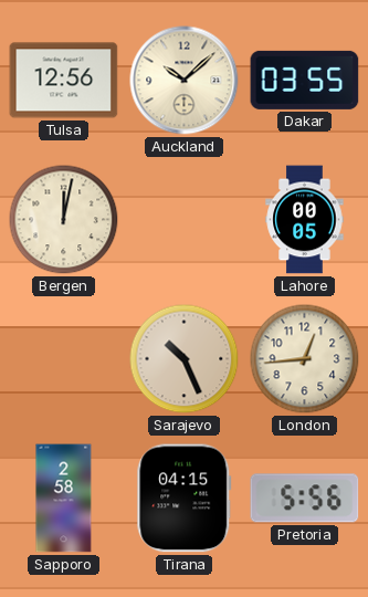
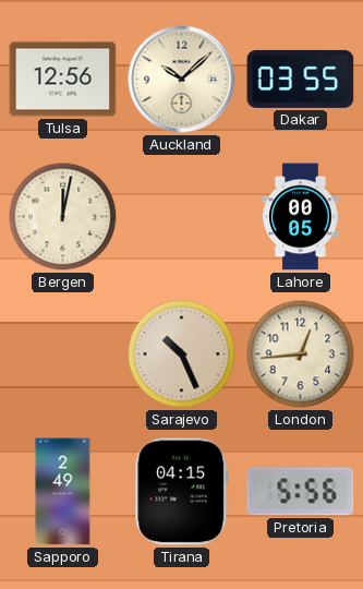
Sapporo: 2:58 -> 2:49 (63, 492)
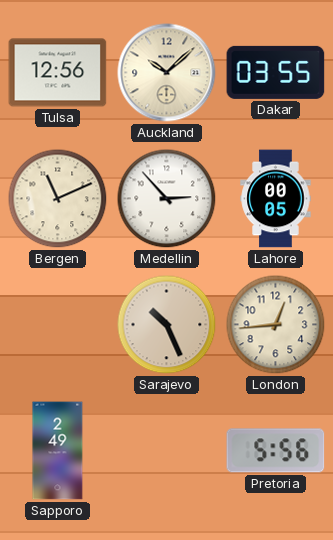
Bergen: 12:02 -> 11:11 (58, 199)
Medellin: none -> 2:53 (167, 199)
Tirana: 04:15 -> none (182, 492)
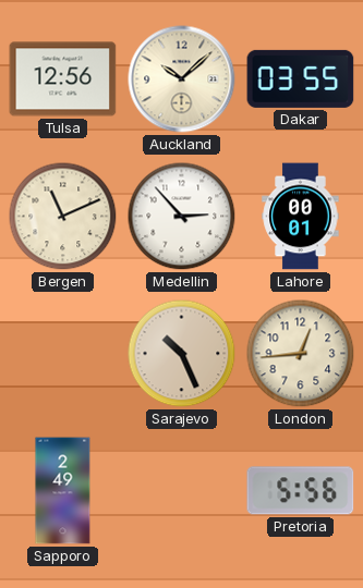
Lahore: 00:05 -> 00:01 (301, 217)
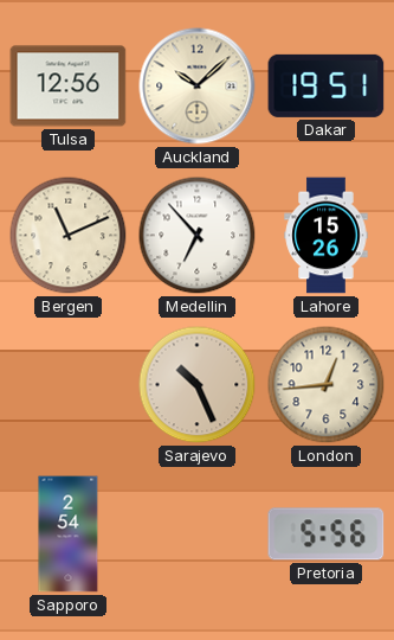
Dakar: 03:55 -> 19:51 (327, 85)
Medellin: 2:53 -> 6:53 (198, 236)
Lahore: 00:01 -> 15:26 (327, 236)
Sapporo: 2:49 -> 2:54 (69, 535)
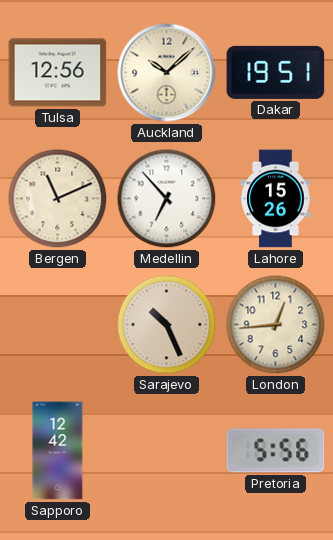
Sapporo: 2:54 -> 12:42 (58, 451)
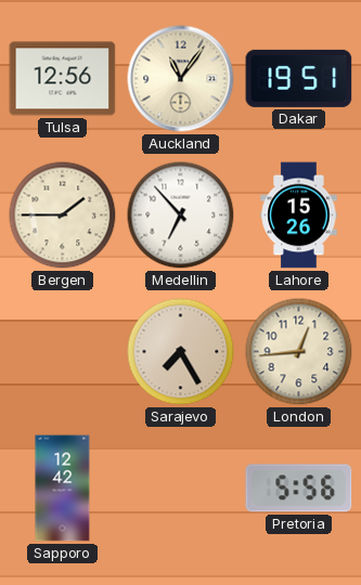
Auckland: 10:08 -> 11:06 (181, 79)
Bergen: 11:11 -> 1:45 (63, 216)
Sarajevo: 10:26 -> 7:25 (181, 352)
